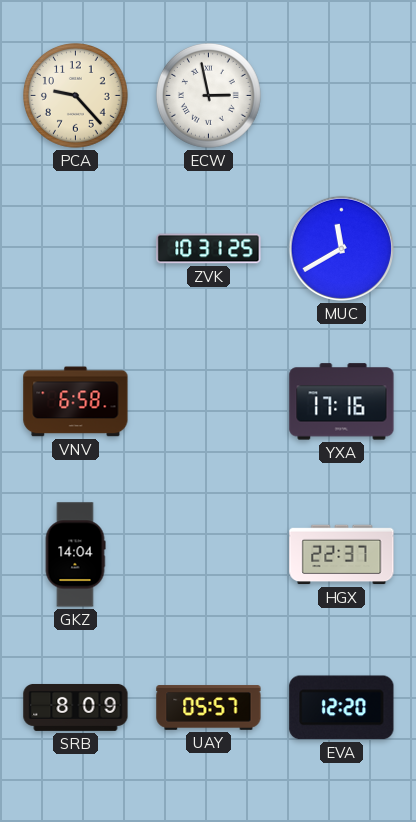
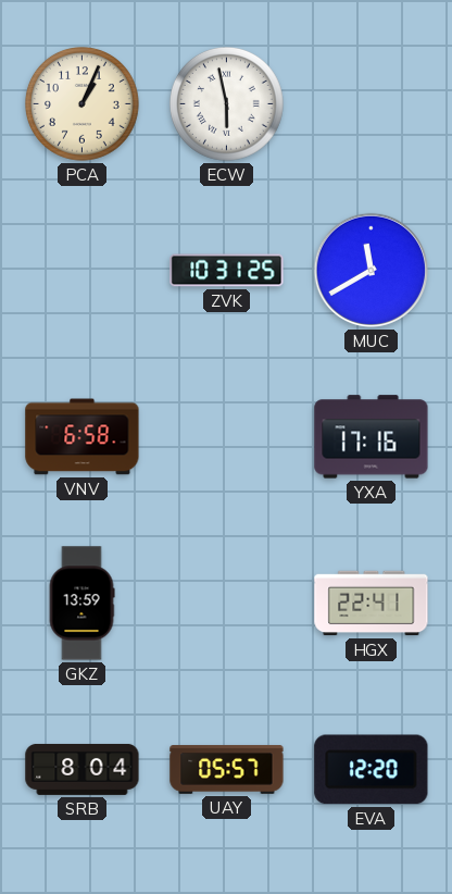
PCA: 9:23 -> 1:04 (83, 104)
ECW: 2:58 -> 5:58 (227, 104)
GKZ: 14:04 -> 13:59 (81, 604)
HGX: 22:37 -> 22:41 (372, 604)
SRB: 8:09 -> 8:04 (83, 769)
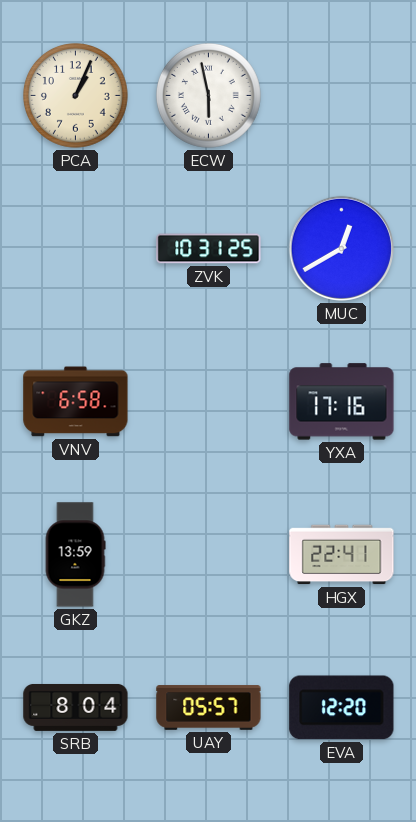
MUC: 11:40 -> 12:40 (341, 248)
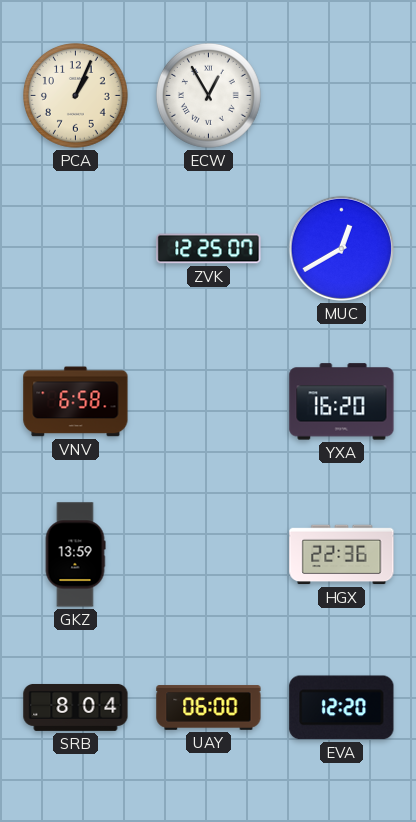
ECW: 5:58 -> 12:55 (209, 96)
ZVK: 10:31 -> 12:25 (209, 249)
YXA: 17:16 -> 16:20 (342, 402)
HGX: 22:41 -> 22:36 (342, 555)
UAY: 05:57 -> 06:00 (209, 708)
